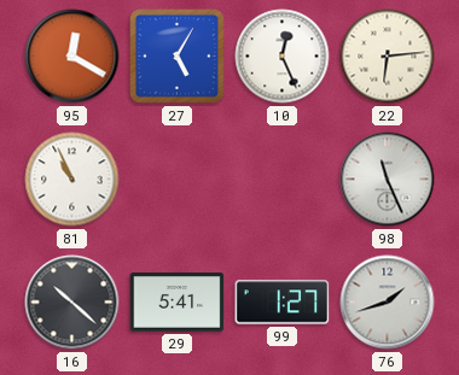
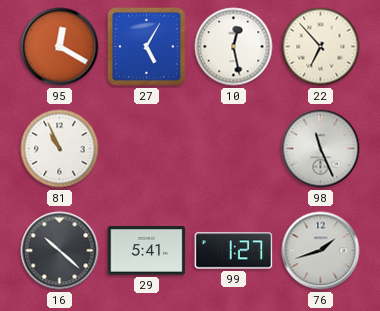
10: 12:26 -> 12:28 (234, 47)
22: 6:14 -> 6:53 (321, 47)
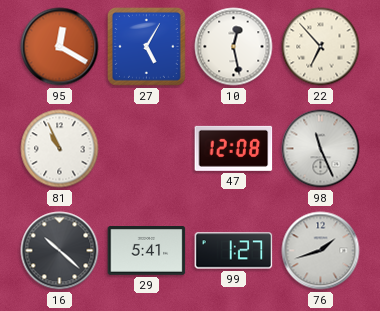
47: none -> 12:08 (234, 148)
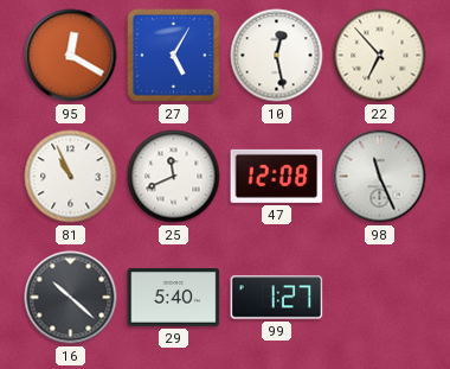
25: none -> 11:41 (174, 177)
29: 5:41 -> 5:40 (174, 298)
76: 1:42 -> none (321, 251)
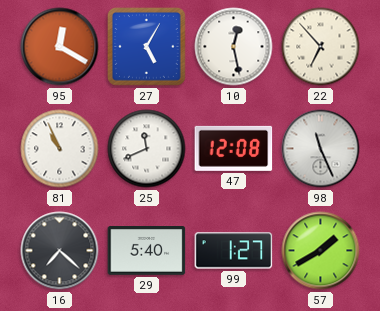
16: 10:22 -> 7:22 (60, 251)
57: none -> 1:40 (321, 251)
